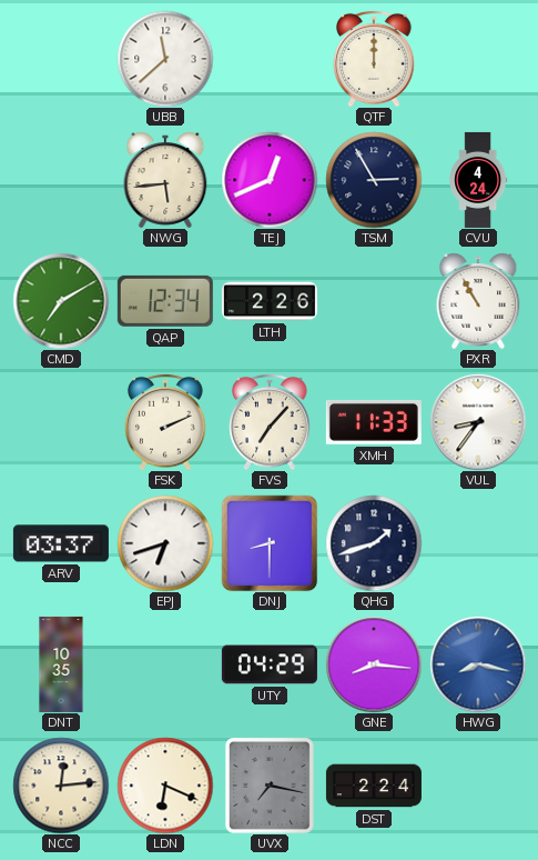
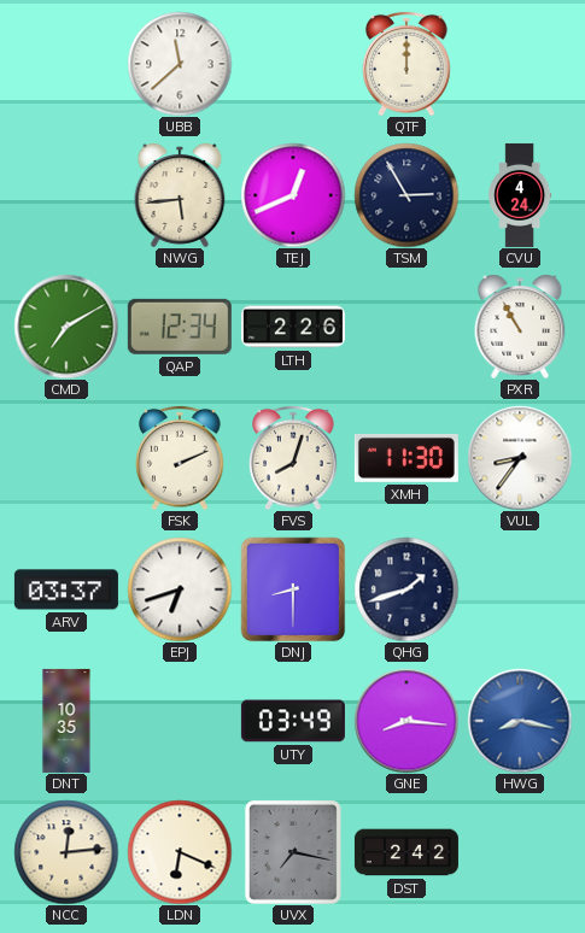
FVS: 7:07 -> 8:03 (293, 458)
XMH: 11:33 -> 11:30 (406, 458)
UTY: 04:29 -> 03:49 (293, 721)
DST: 2:24 -> 2:42 (406, 852)
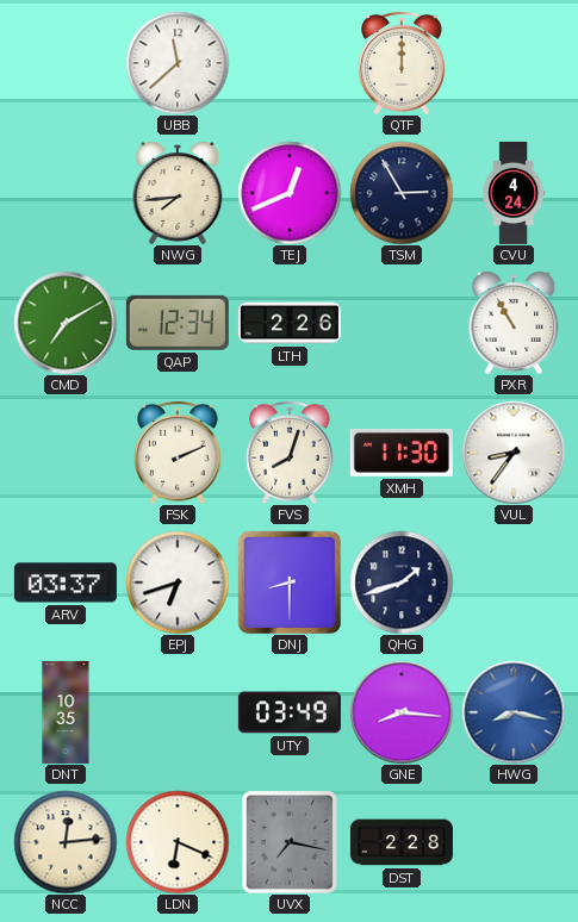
NWG: 5:44 -> 7:44 (178, 193)
DST: 2:42 -> 2:28 (402, 842)
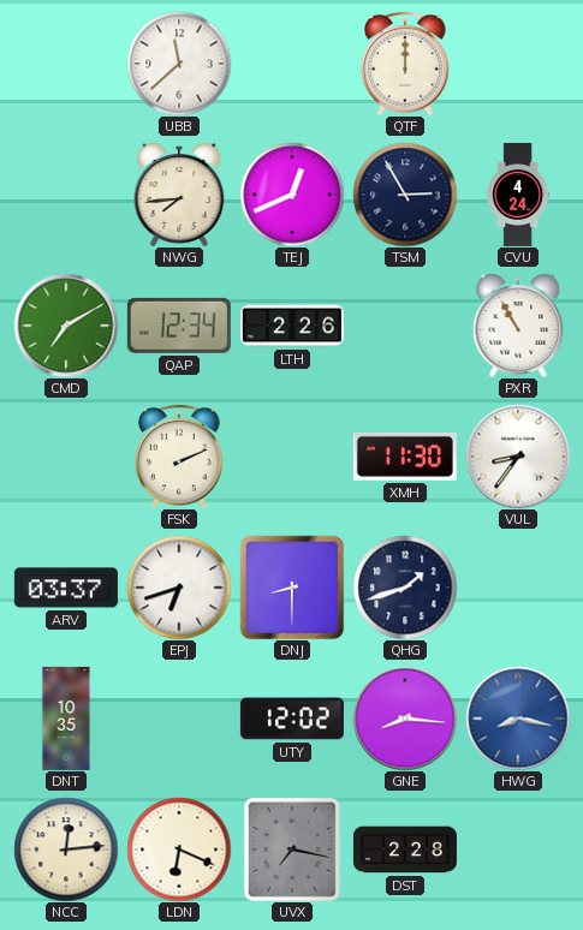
FVS: 8:03 -> none (290, 453)
UTY: 03:49 -> 12:02 (292, 719)
